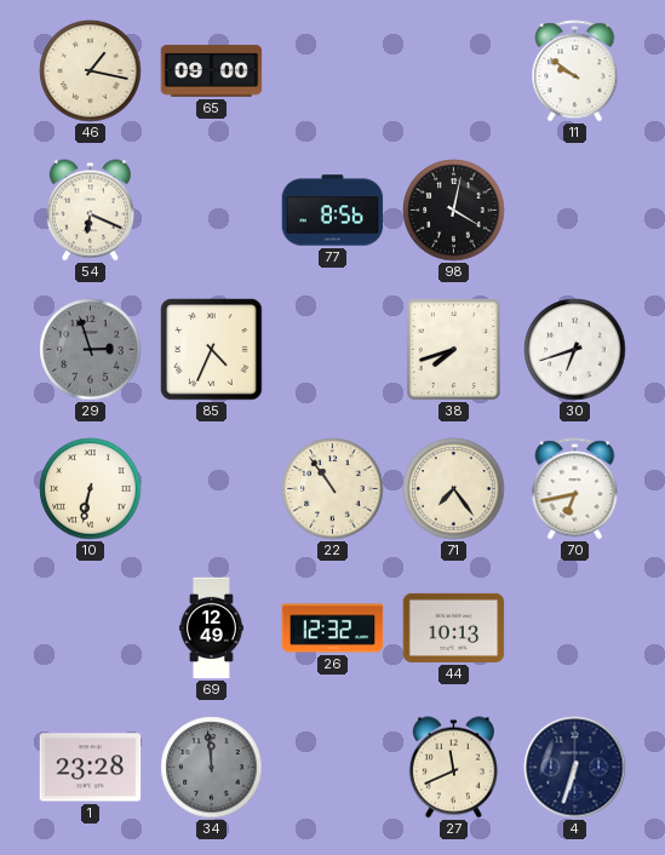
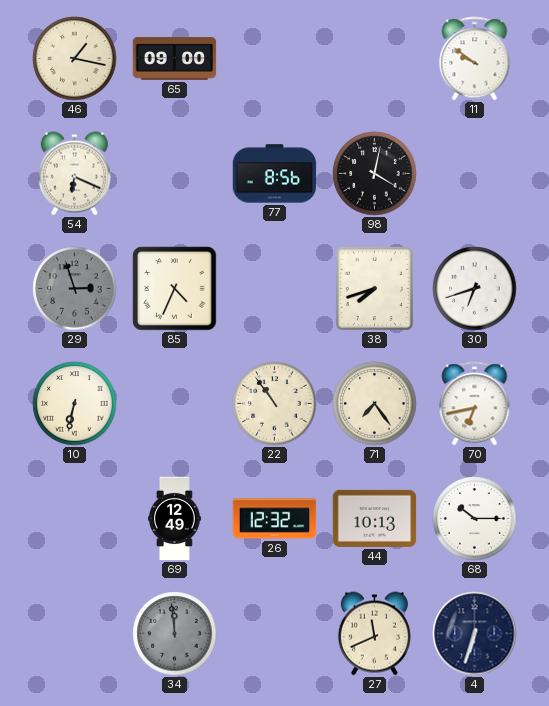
68: none -> 10:15 (475, 519)
1: 23:28 -> none (91, 768)
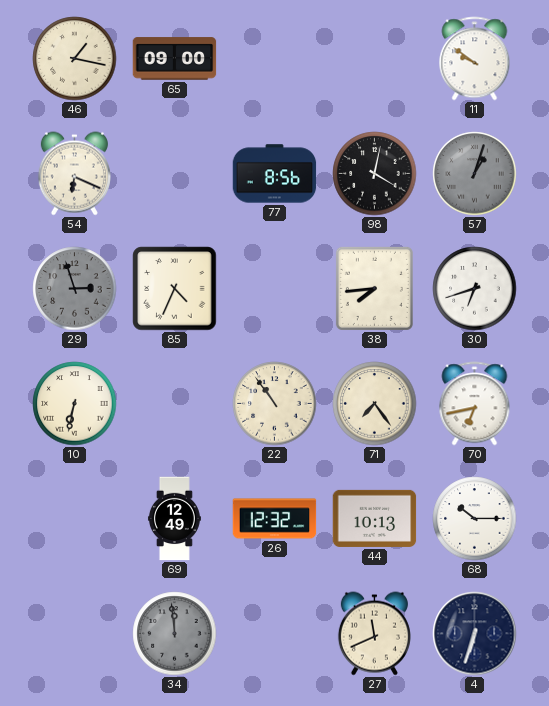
57: none -> 1:03 (475, 174)
38: 7:42 -> 7:44 (374, 288)
